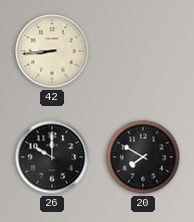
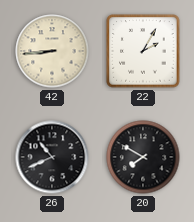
22: none -> 2:05 (143, 51)
26: 10:00 -> 10:41 (52, 157)
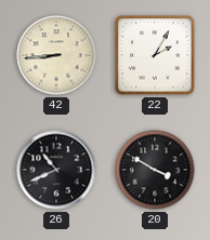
20: 7:50 -> 3:50 (155, 170)
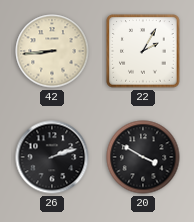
26: 10:41 -> 2:12 (52, 157)
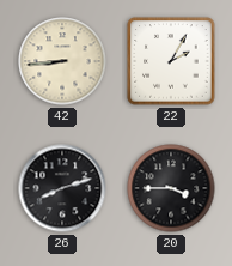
26: 2:12 -> 8:12 (62, 188)
20: 3:50 -> 3:45 (171, 188)
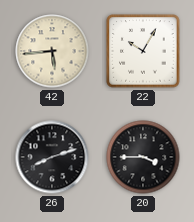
42: 8:44 -> 5:44 (52, 51)
22: 2:05 -> 10:05 (143, 51)
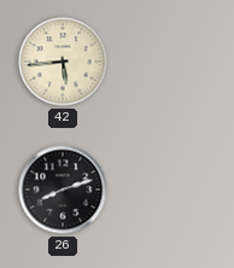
22: 10:05 -> none (143, 51)
20: 3:45 -> none (143, 157)
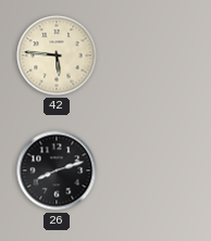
42: 5:44 -> 5:46 (57, 55)
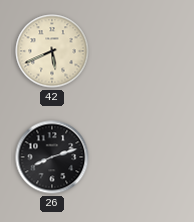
42: 5:46 -> 5:41 (52, 51)
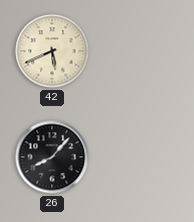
26: 8:12 -> 8:07 (52, 157)
